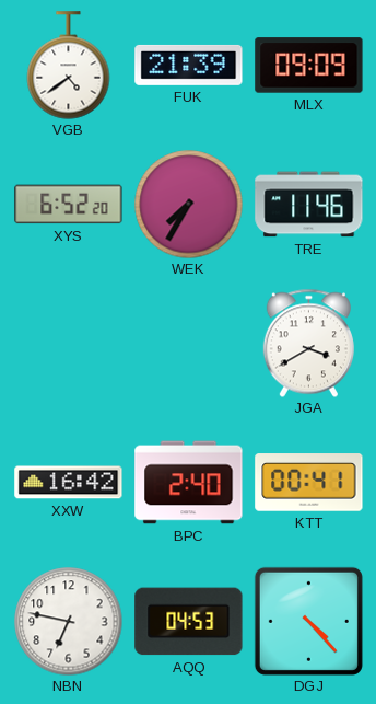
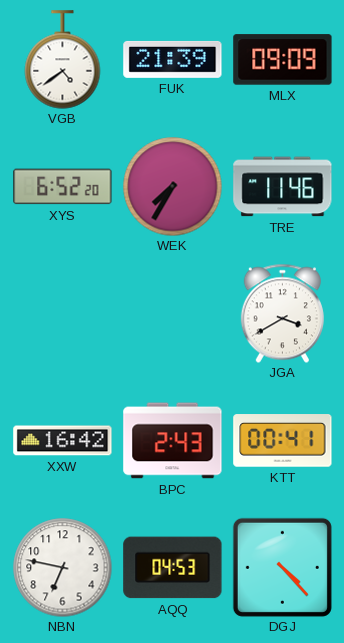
BPC: 2:40 -> 2:43 (173, 441)
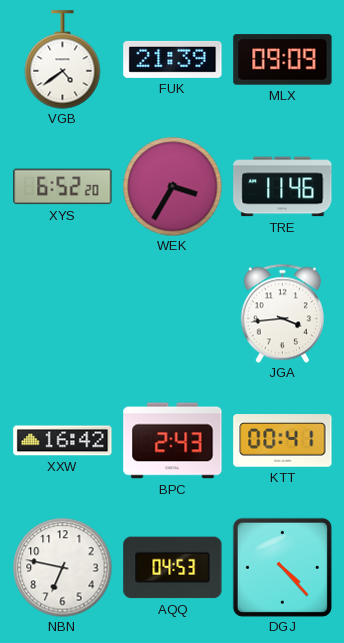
WEK: 7:35 -> 3:35 (173, 187)
JGA: 3:40 -> 3:44 (282, 313)
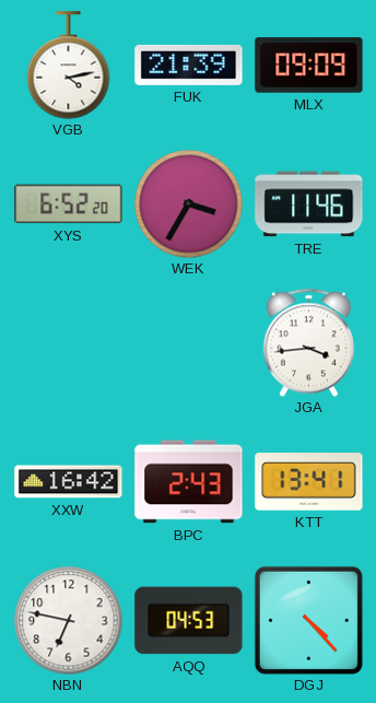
VGB: 4:39 -> 4:13 (69, 66)
KTT: 00:41 -> 13:41 (309, 482)
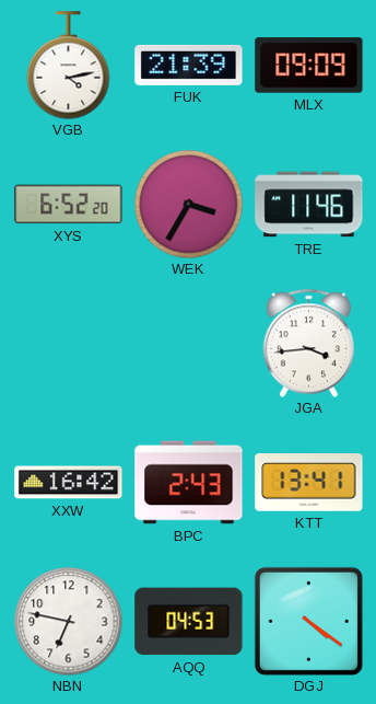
DGJ: 4:23 -> 4:21 (308, 621)
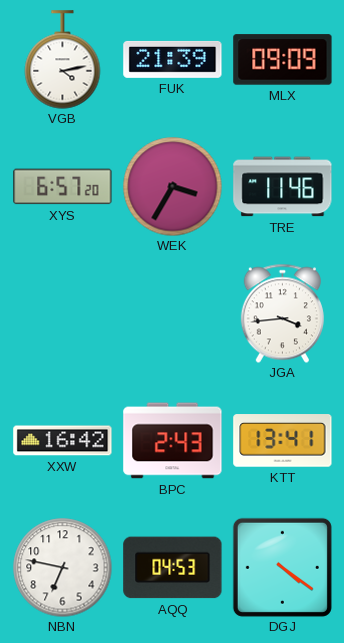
XYS: 6:52 -> 6:57 (63, 187)
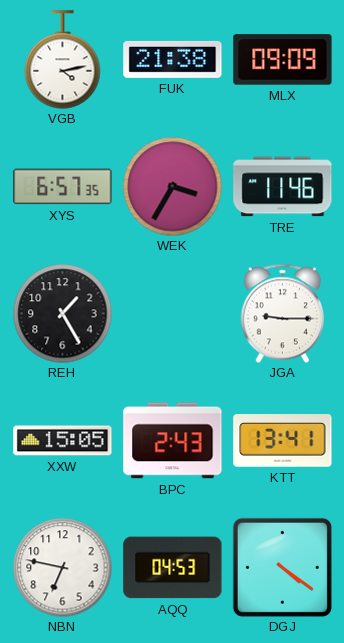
FUK: 21:39 -> 21:38 (173, 59)
XYS: 6:57:20 -> 6:57:35 (63, 187)
REH: none -> 1:25 (63, 314)
JGA: 3:44 -> 9:15 (282, 313)
XXW: 16:42 -> 15:05 (63, 441)
